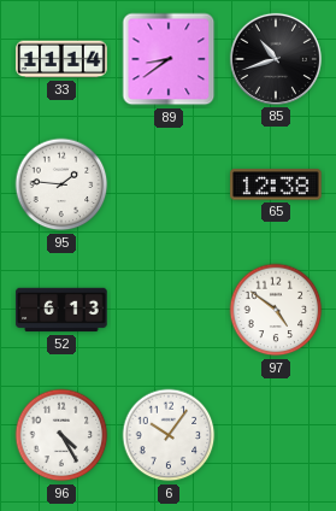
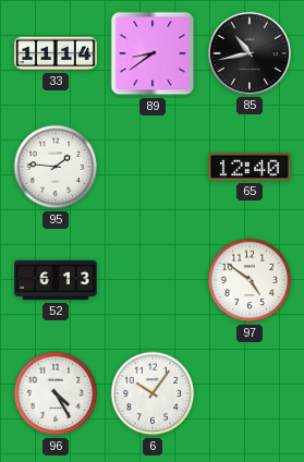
85: 10:42 -> 10:43 (250, 53)
65: 12:38 -> 12:40 (250, 167)
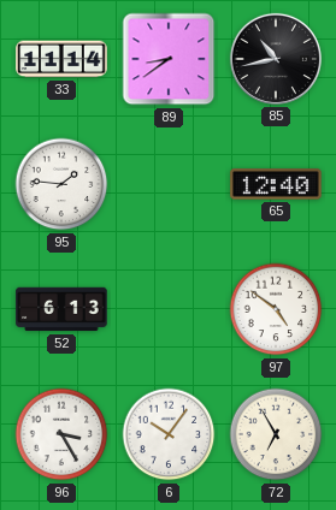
96: 4:25 -> 3:25 (61, 434)
72: none -> 6:55 (276, 434)
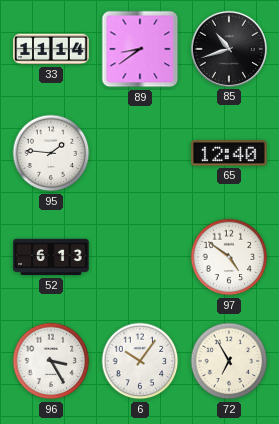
85: 10:43 -> 10:42 (229, 49)
